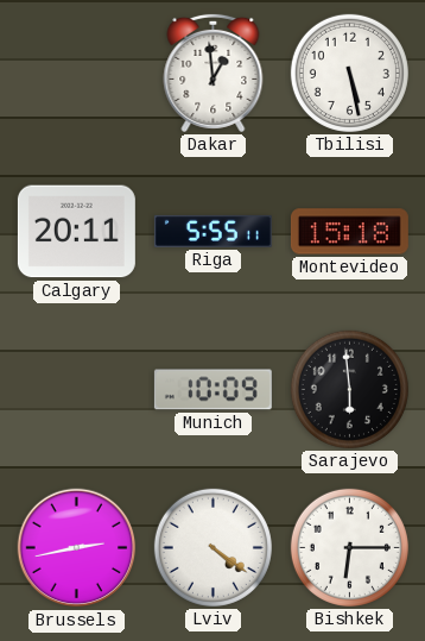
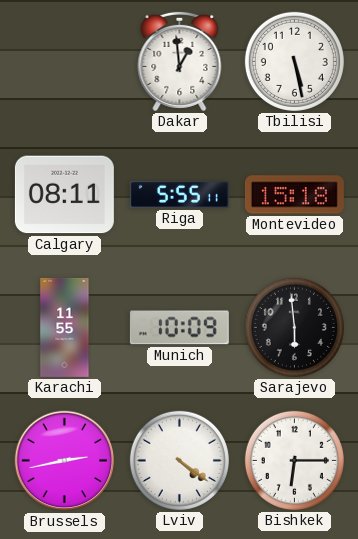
Calgary: 20:11 -> 08:11 (64, 195)
Karachi: none -> 11:55 (65, 327)
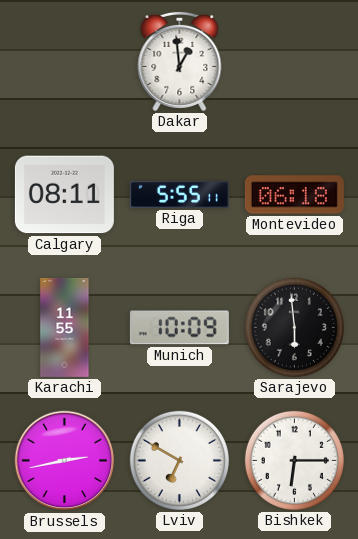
Tbilisi: 5:28 -> none (294, 61)
Montevideo: 15:18 -> 06:18 (294, 195)
Lviv: 4:21 -> 6:50 (179, 460)
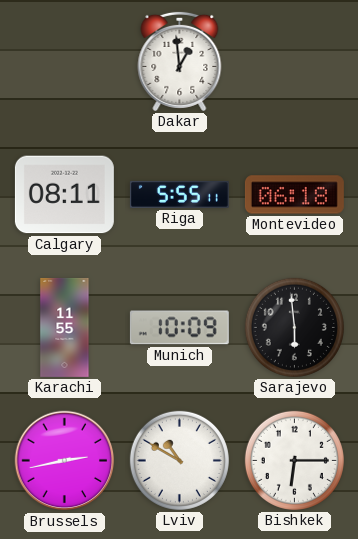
Lviv: 6:50 -> 10:50 (179, 460)
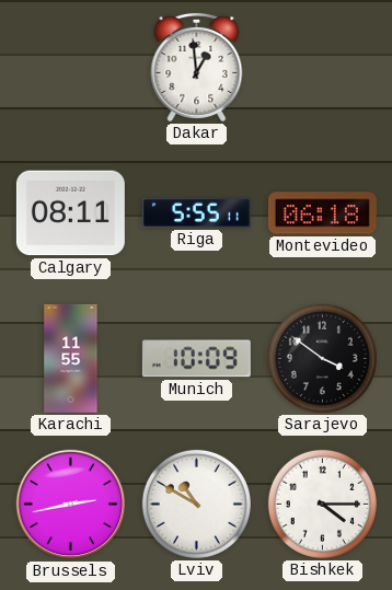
Sarajevo: 5:59 -> 3:51 (322, 358)
Bishkek: 6:15 -> 4:15 (322, 504)
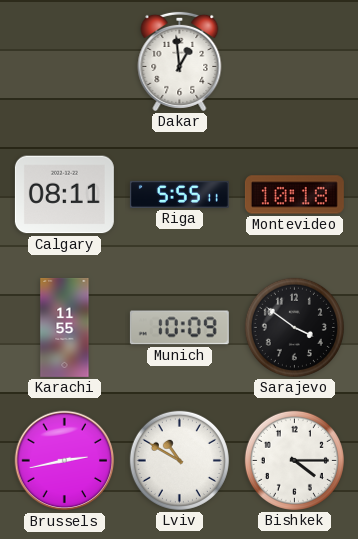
Montevideo: 06:18 -> 10:18 (294, 195)
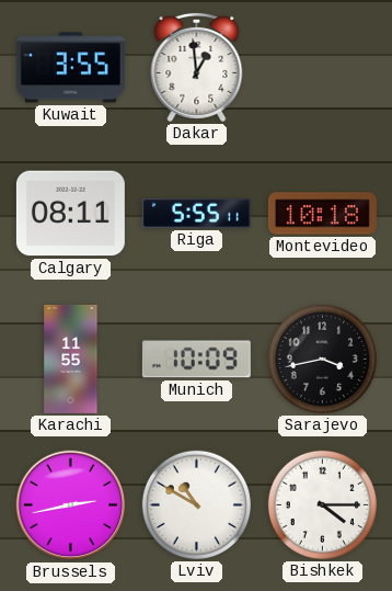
Kuwait: none -> 3:55 (70, 68)
Sarajevo: 3:51 -> 3:43 (322, 359)
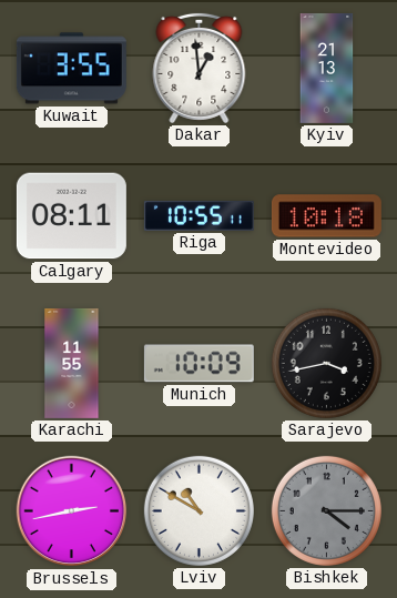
Kyiv: none -> 21:13 (327, 68)
Riga: 5:55 -> 10:55 (198, 215)
Bishkek dial: white -> grey (326, 510)
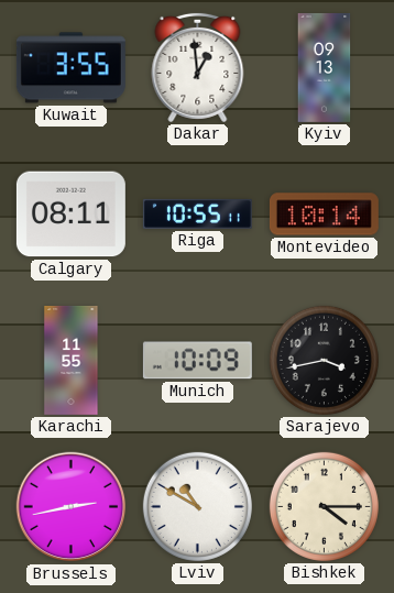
Kyiv: 21:13 -> 09:13 (325, 67)
Montevideo: 10:18 -> 10:14 (324, 215)
Bishkek dial: grey -> cream (324, 506)
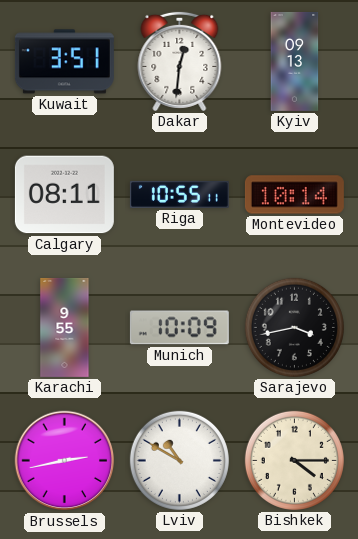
Kuwait: 3:55 -> 3:51 (64, 62)
Dakar: 12:59 -> 12:31 (180, 61)
Karachi: 11:55 -> 9:55 (65, 327)
